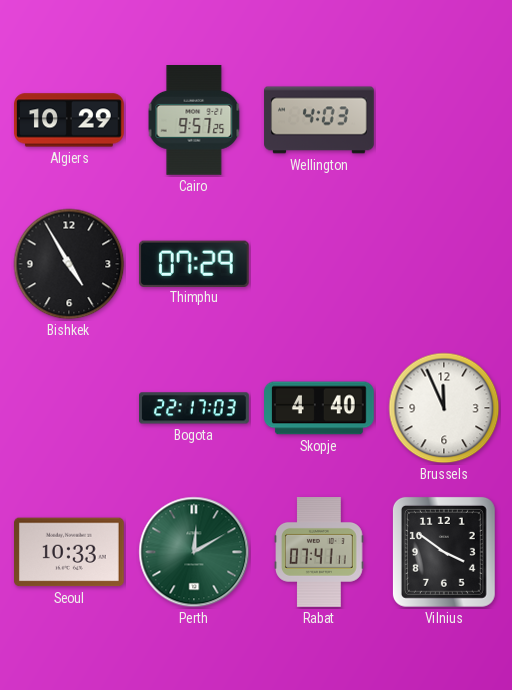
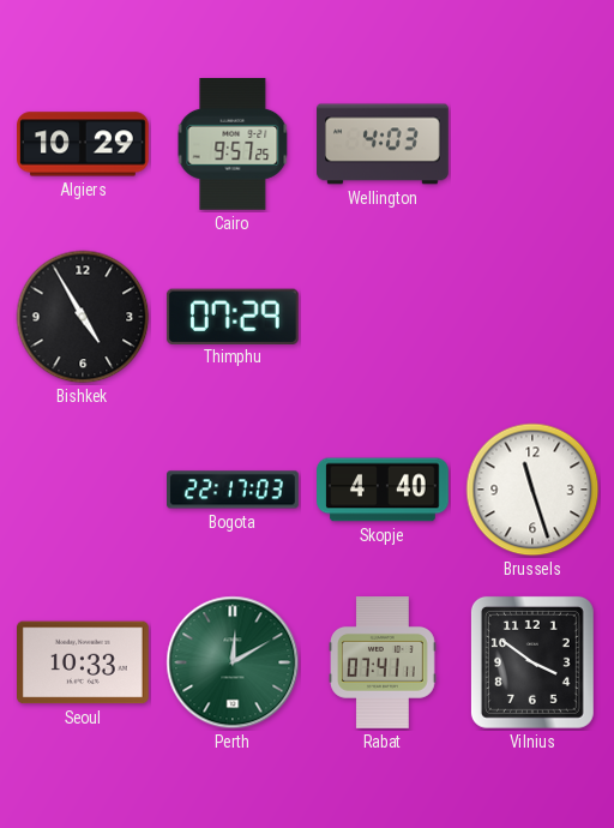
Brussels: 11:56 -> 11:27 (532, 490)
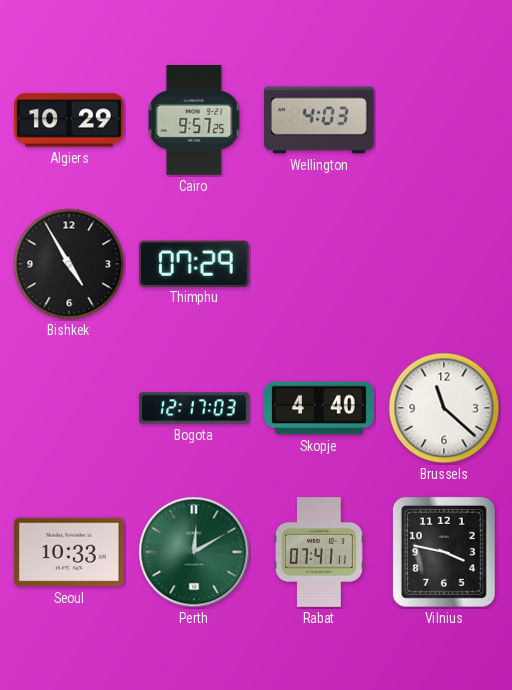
Bogota: 22:17 -> 12:17 (195, 408)
Brussels: 11:27 -> 11:22 (444, 408)
Vilnius: 3:51 -> 3:47 (444, 552)
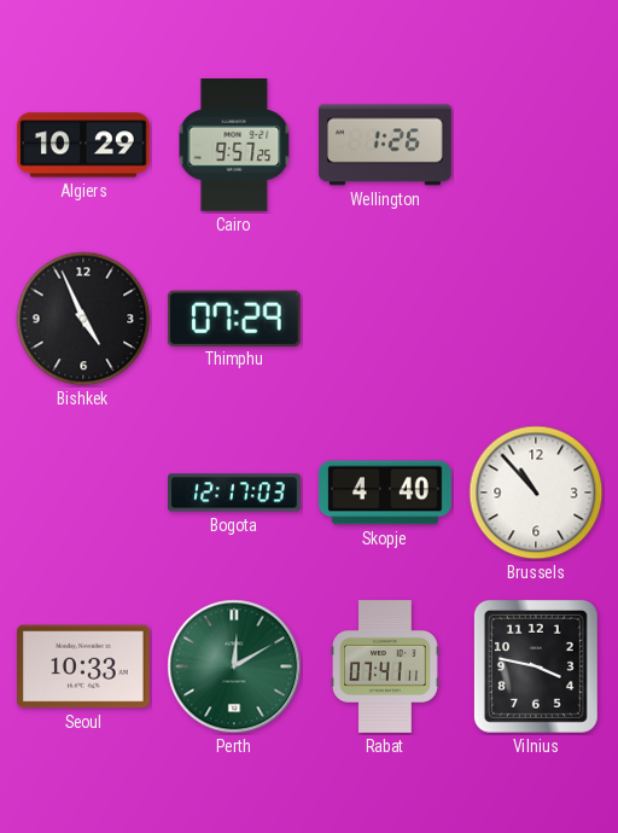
Wellington: 4:03 -> 1:26 (385, 145)
Bishkek: 4:55 -> 4:56 (83, 319)
Brussels: 11:22 -> 10:53 (536, 493)
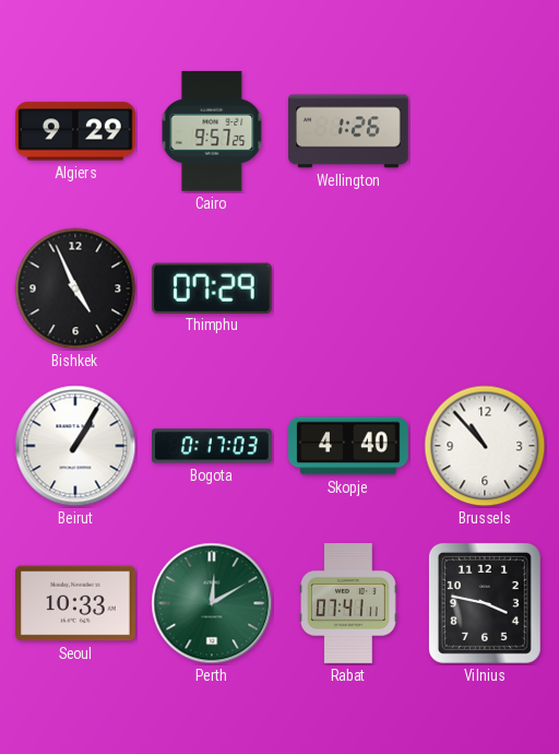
Algiers: 10:29 -> 9:29 (75, 131)
Beirut: none -> 1:05 (75, 446)
Bogota: 12:17 -> 0:17 (213, 446)
